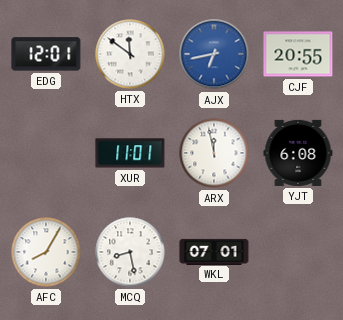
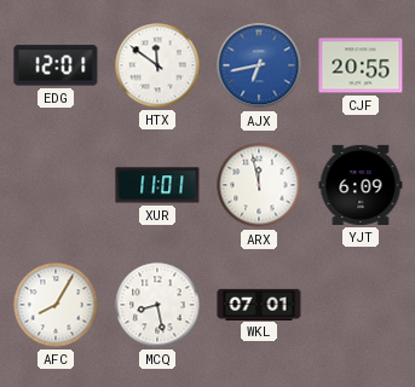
YJT: 6:08 -> 6:09 (361, 185)
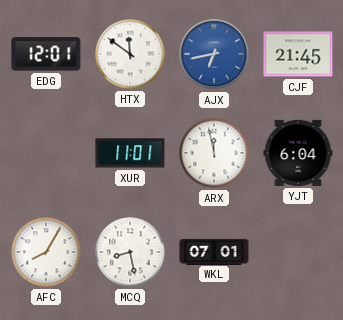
CJF: 20:55 -> 21:45 (298, 54)
YJT: 6:09 -> 6:04 (298, 153)
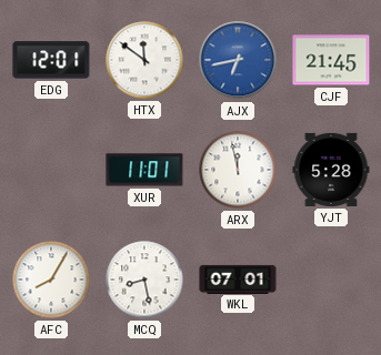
YJT: 6:04 -> 5:28 (331, 170)
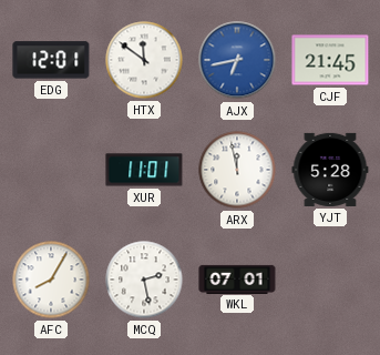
MCQ: 8:28 -> 2:28 (144, 280)
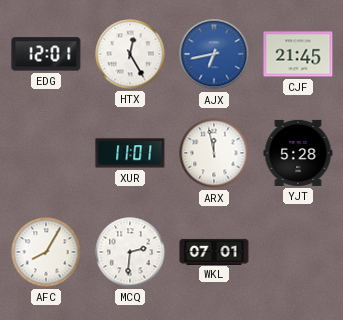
HTX: 11:51 -> 12:25 (130, 54)
MCQ: 2:28 -> 2:31 (130, 252)
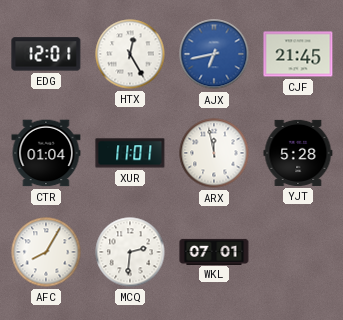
CTR: none -> 01:04 (46, 153)
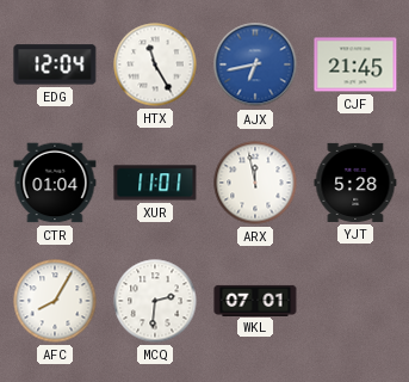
EDG: 12:01 -> 12:04 (55, 64)
HTX: 12:25 -> 11:25 (155, 64)
